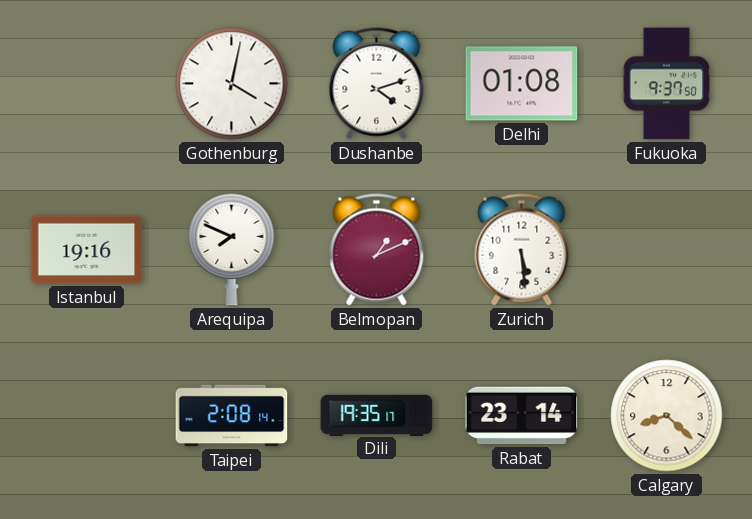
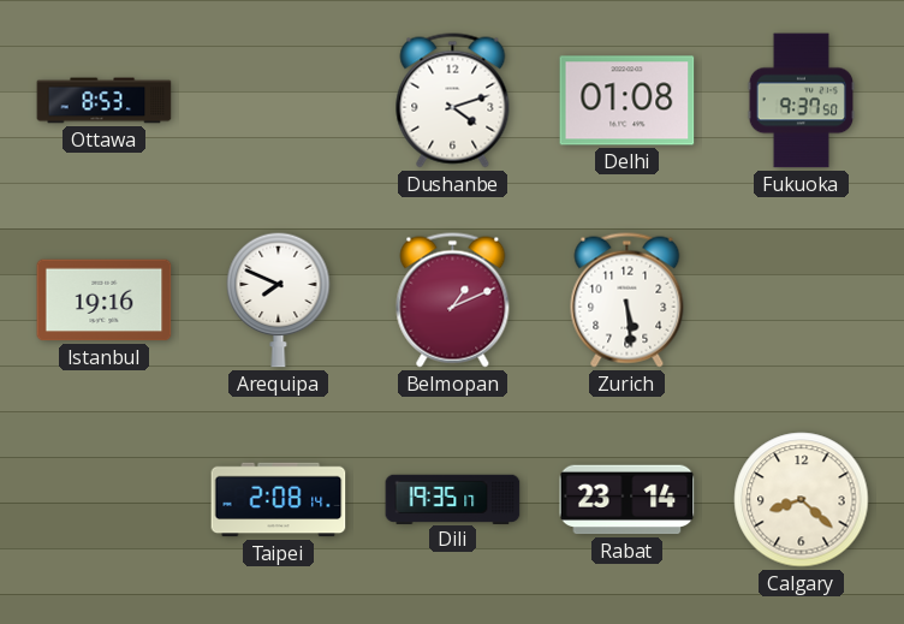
Ottawa: none -> 8:53 (105, 101)
Gothenburg: 4:02 -> none (232, 84)
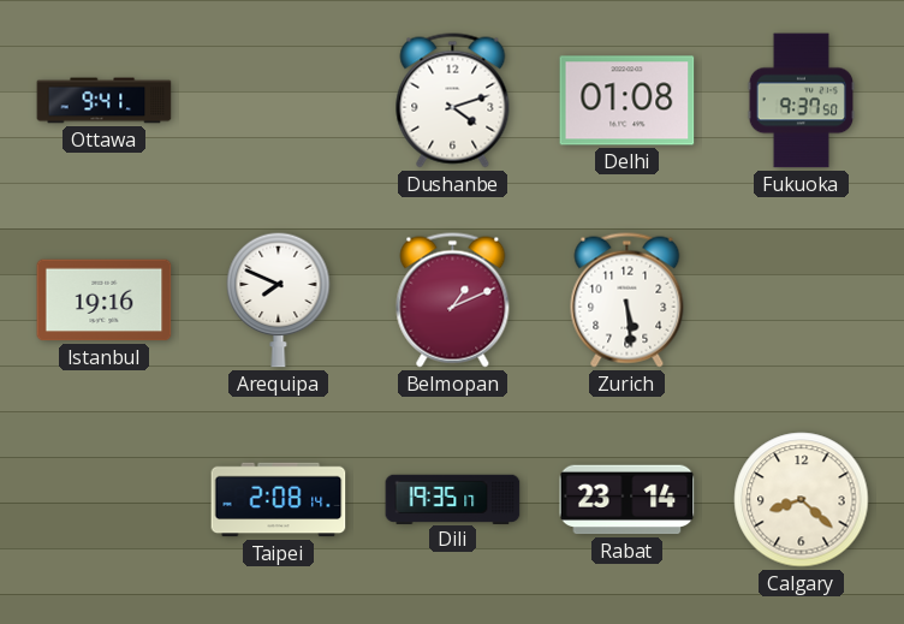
Ottawa: 8:53 -> 9:41 (105, 101)
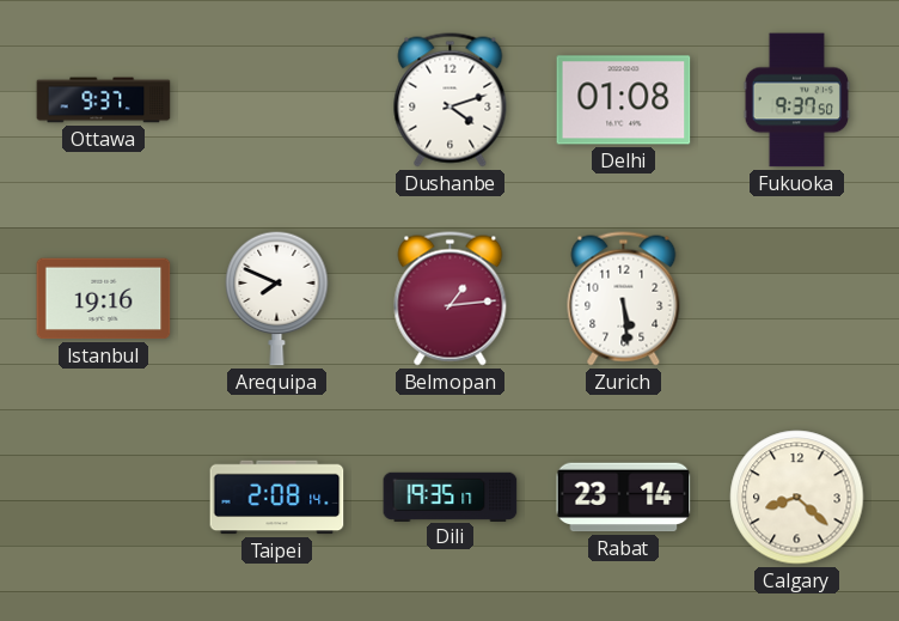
Ottawa: 9:41 -> 9:37 (104, 101)
Belmopan: 1:11 -> 1:14 (451, 299)
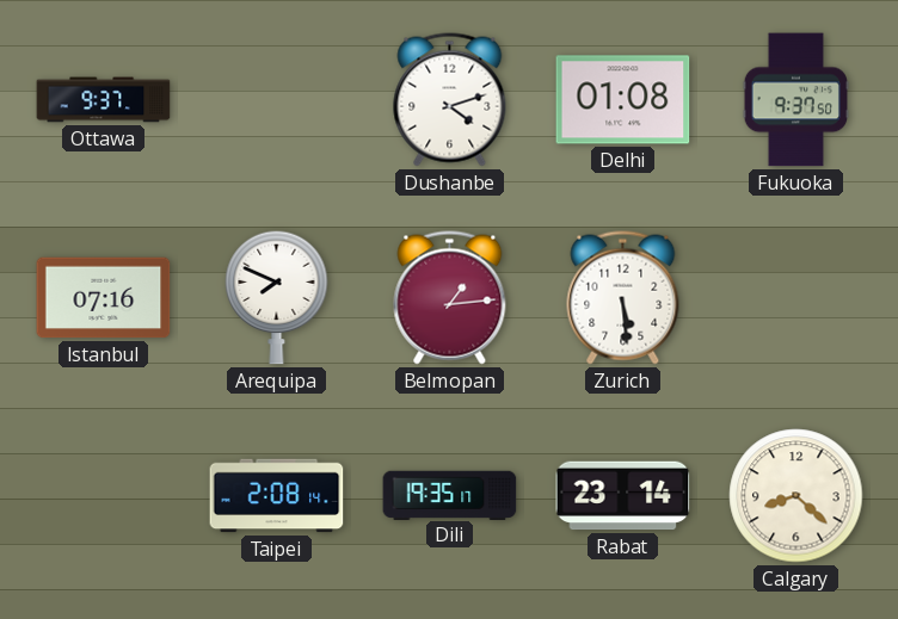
Istanbul: 19:16 -> 07:16 (104, 298)
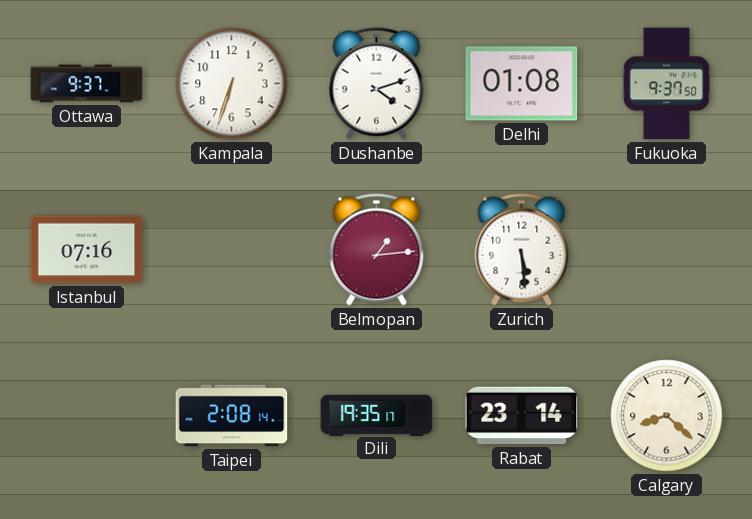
Kampala: none -> 6:33 (232, 84)
Arequipa: 7:49 -> none (277, 297)
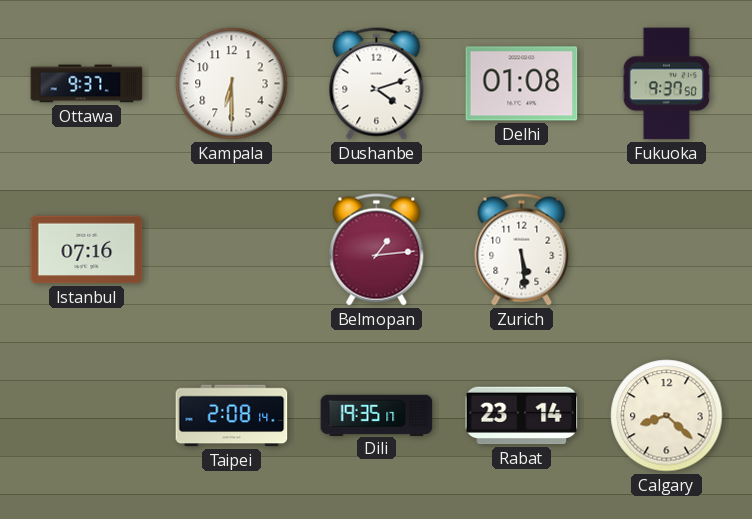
Kampala: 6:33 -> 6:30 (232, 84)
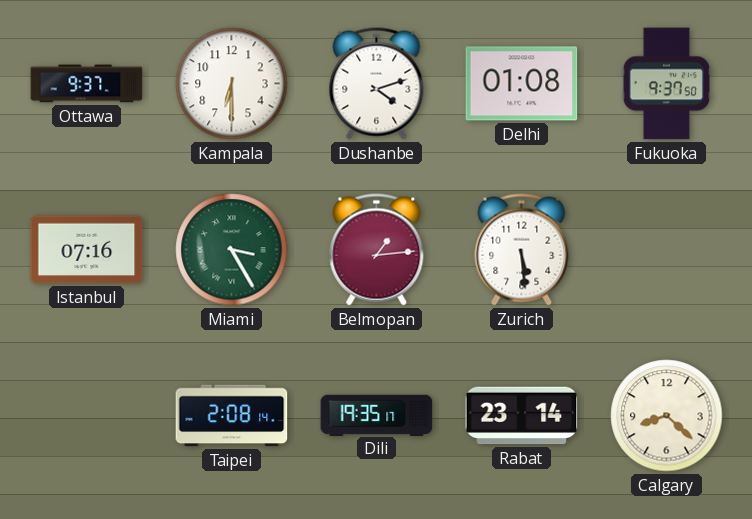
Miami: none -> 3:25 (232, 250)
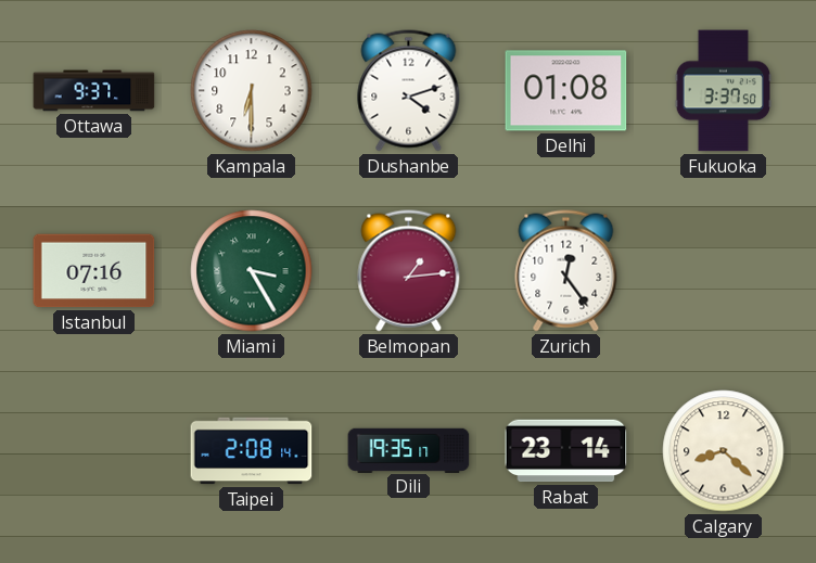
Fukuoka: 9:37 -> 3:37 (723, 91)
Zurich: 5:29 -> 12:24 (566, 271)
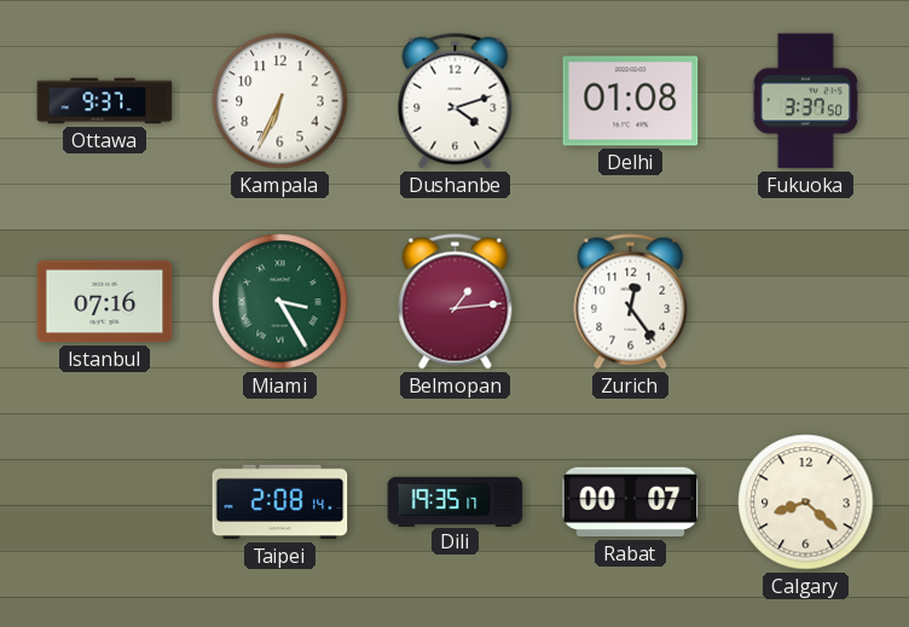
Kampala: 6:30 -> 6:34 (280, 101)
Rabat: 23:14 -> 00:07 (631, 503)
